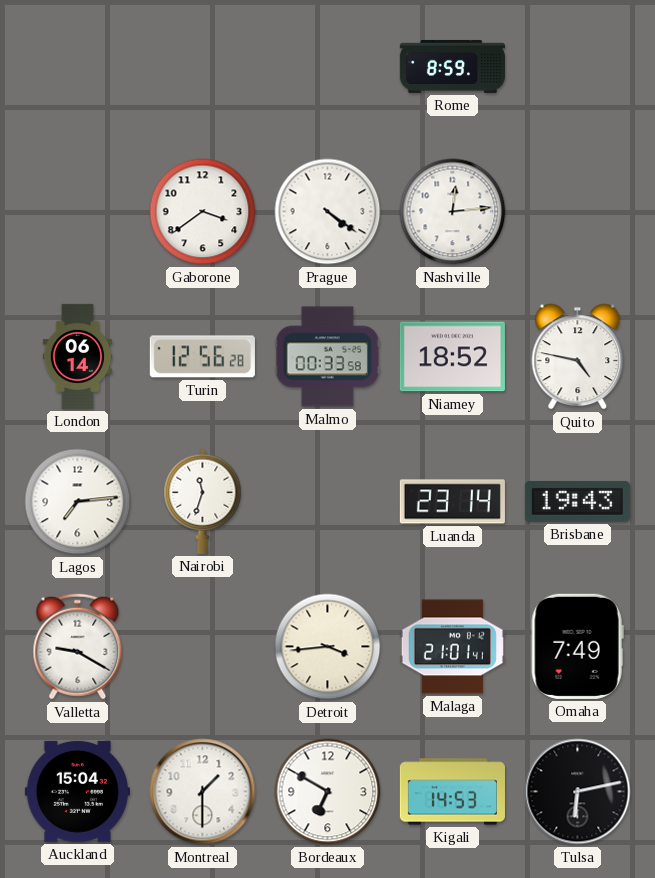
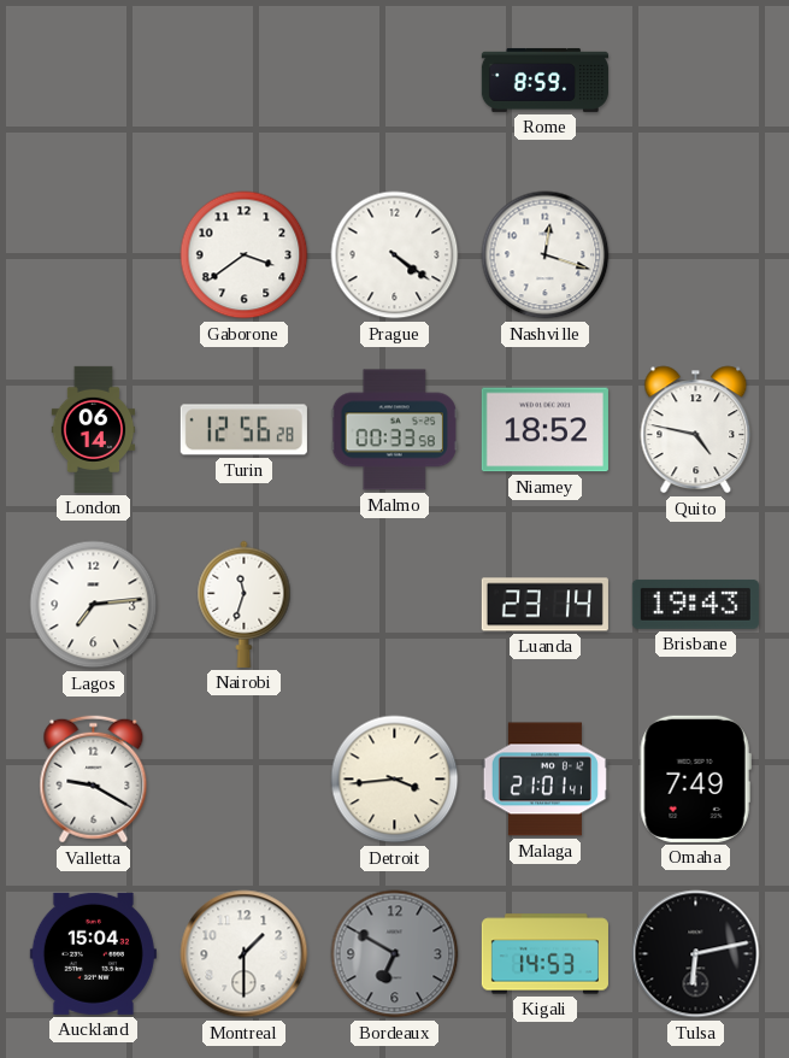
Nashville: 12:14 -> 12:18 (546, 255)
Bordeaux dial: white -> grey (395, 954)
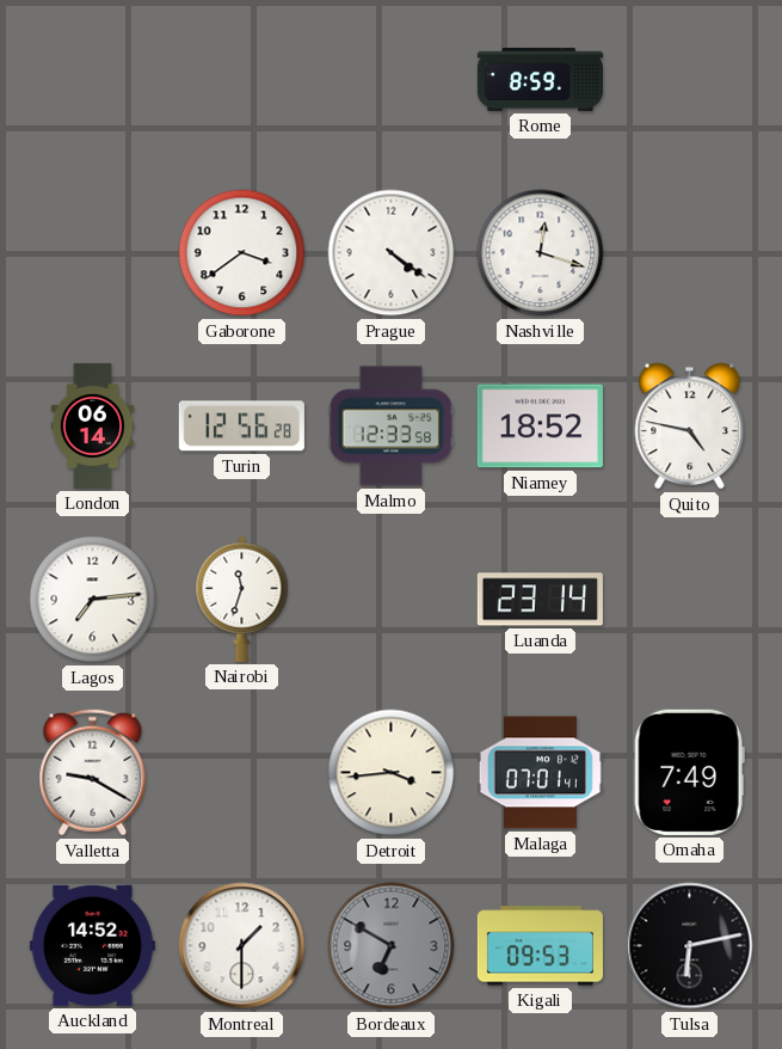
Malmo: 00:33 -> 12:33 (390, 427)
Brisbane: 19:43 -> none (695, 604)
Malaga: 21:01 -> 07:01 (540, 773)
Auckland: 15:04 -> 14:52 (92, 945)
Kigali: 14:53 -> 09:53 (540, 946)
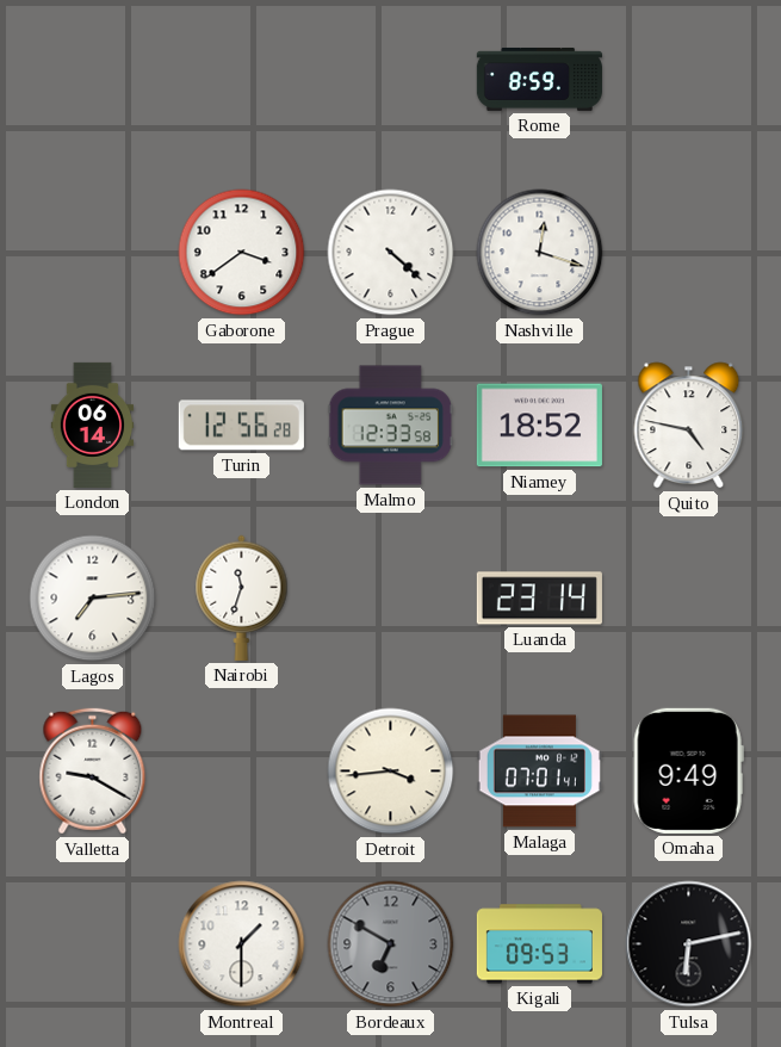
Prague: 4:21 -> 4:22 (391, 253)
Omaha: 7:49 -> 9:49 (688, 770)
Auckland: 14:52 -> none (92, 945)
